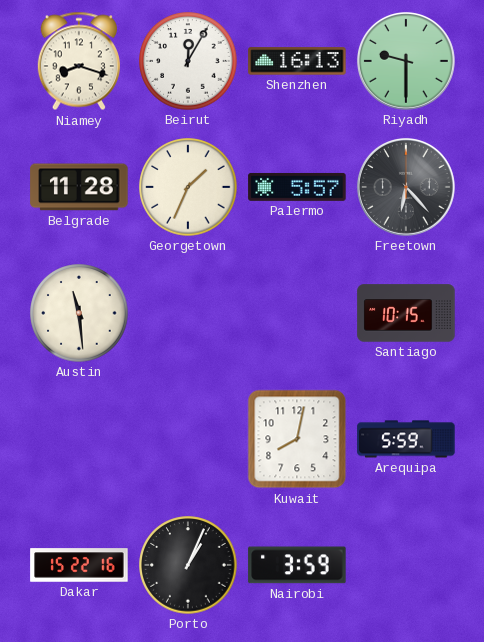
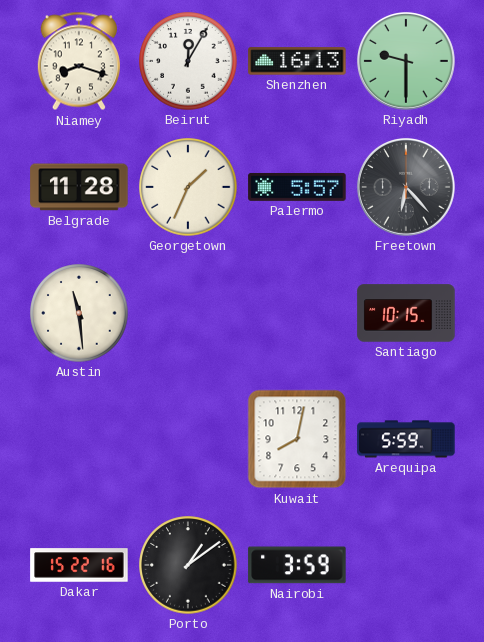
Porto: 1:04 -> 1:09 (188, 565)
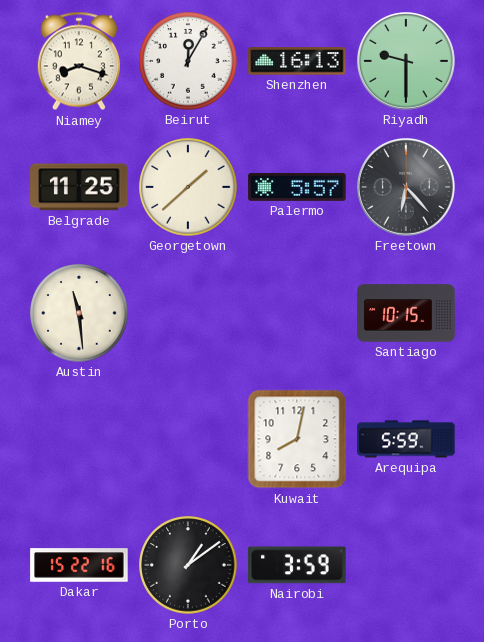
Belgrade: 11:28 -> 11:25 (79, 187)
Georgetown: 1:34 -> 1:38 (188, 187)
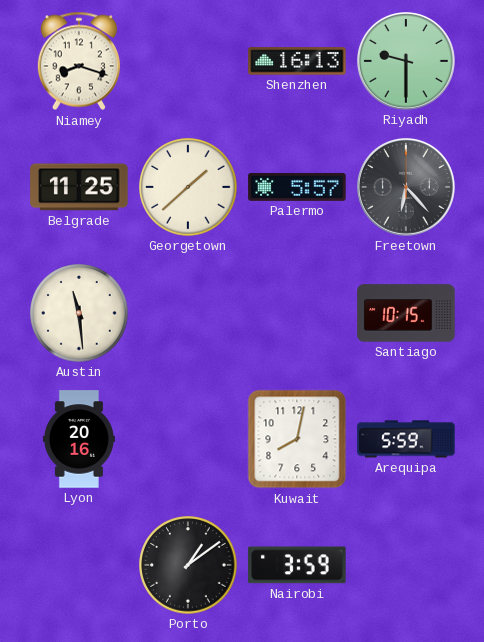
Beirut: 12:05 -> none (188, 61)
Lyon: none -> 20:16 (79, 439)
Dakar: 15:22 -> none (79, 565)
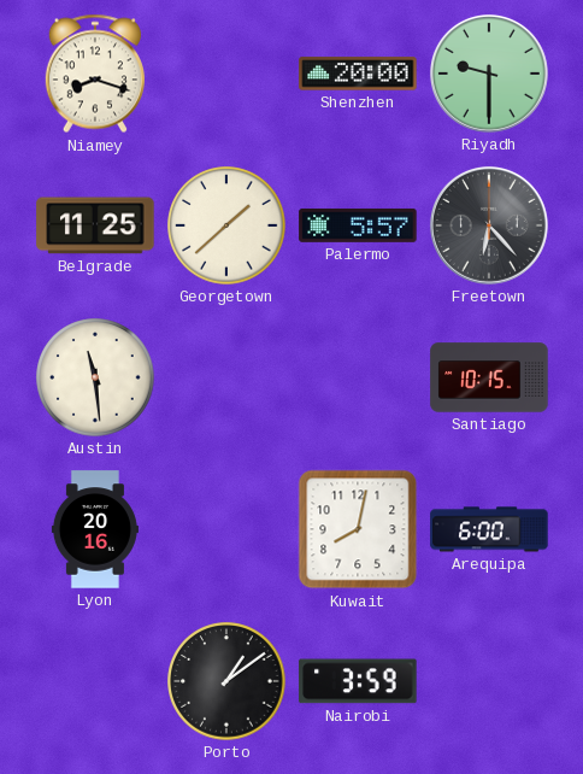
Shenzhen: 16:13 -> 20:00 (358, 74)
Arequipa: 5:59 -> 6:00 (489, 529)
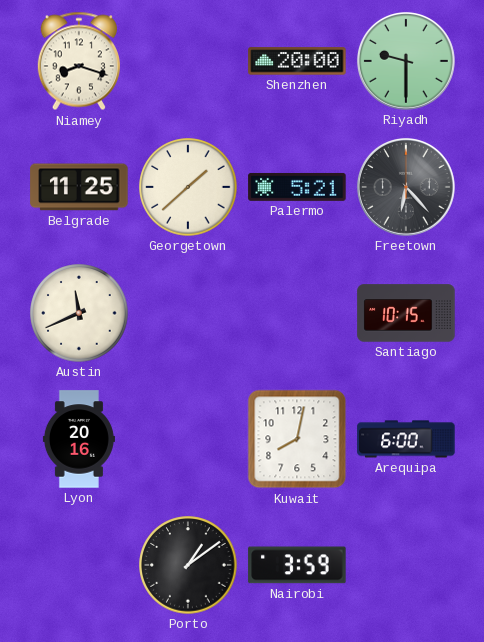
Palermo: 5:57 -> 5:21 (297, 187)
Austin: 11:29 -> 11:41 (79, 313)
